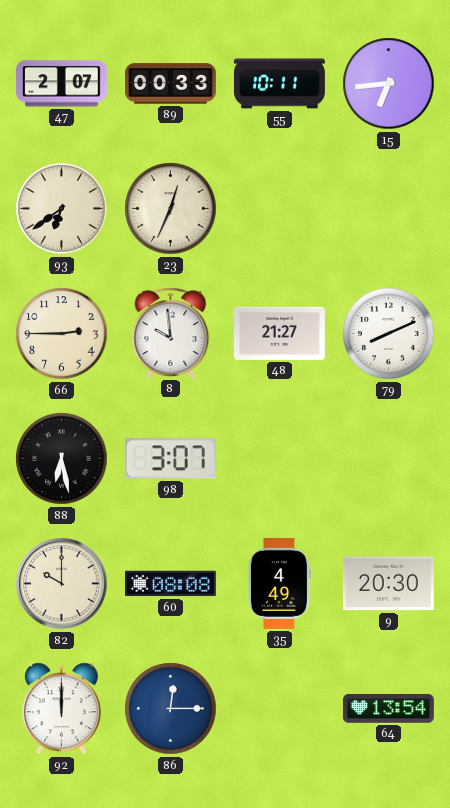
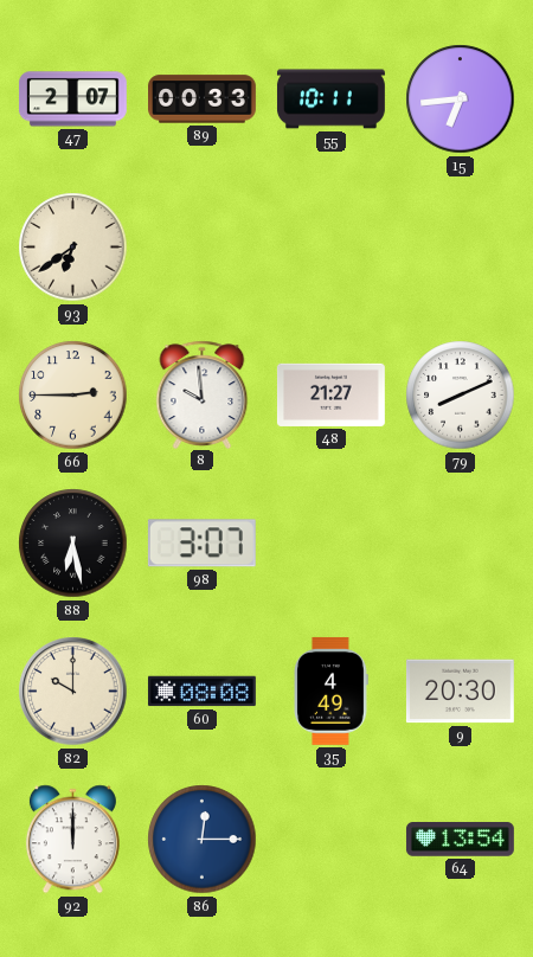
23: 12:34 -> none (171, 209)
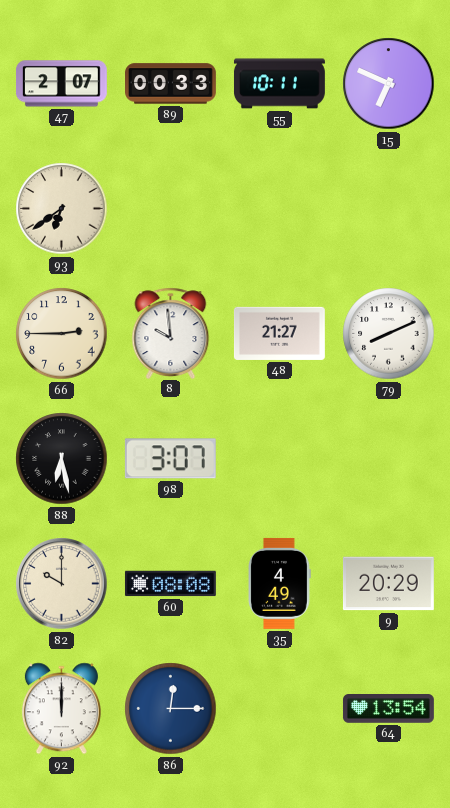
15: 6:44 -> 6:49 (389, 84)
9: 20:30 -> 20:29 (388, 584)
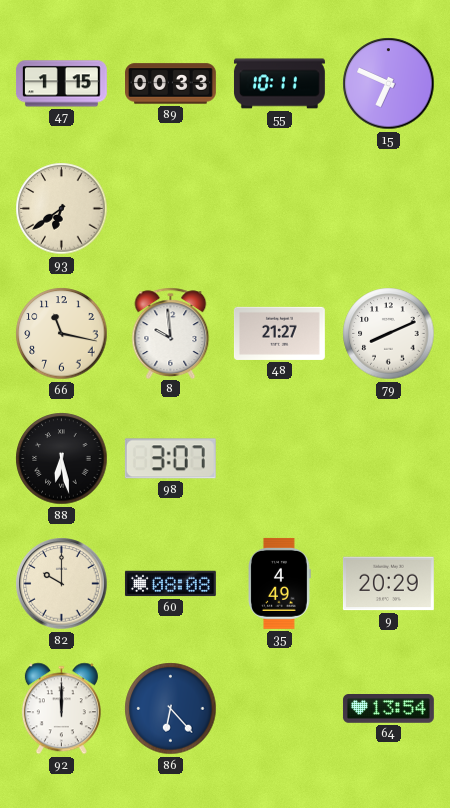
47: 2:07 -> 1:15 (61, 84)
66: 2:45 -> 11:17 (62, 334)
86: 12:15 -> 6:23 (171, 709)
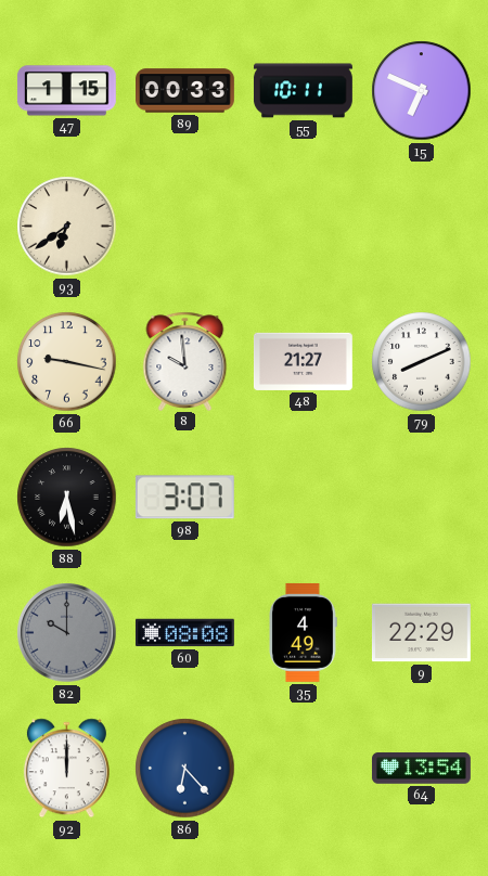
66: 11:17 -> 9:17 (67, 362)
82 dial: cream -> grey (67, 633)
9: 20:29 -> 22:29 (421, 633)
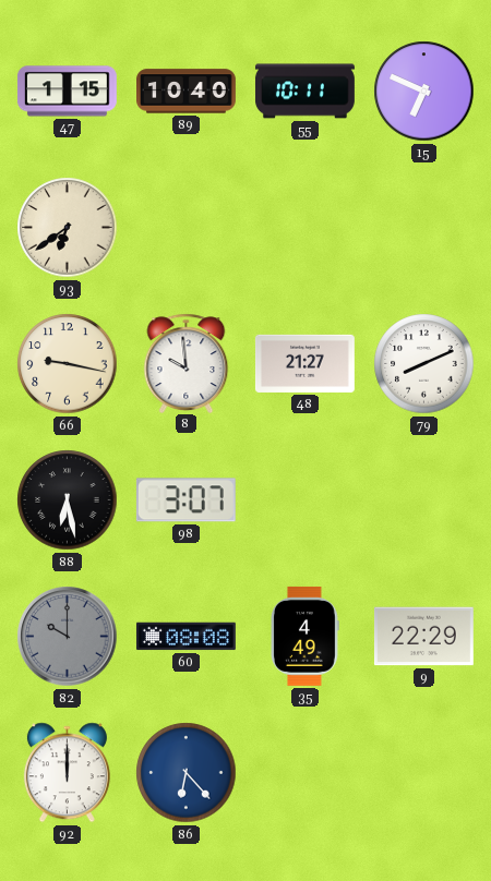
89: 00:33 -> 10:40 (187, 92)
64: 13:54 -> none (421, 769)
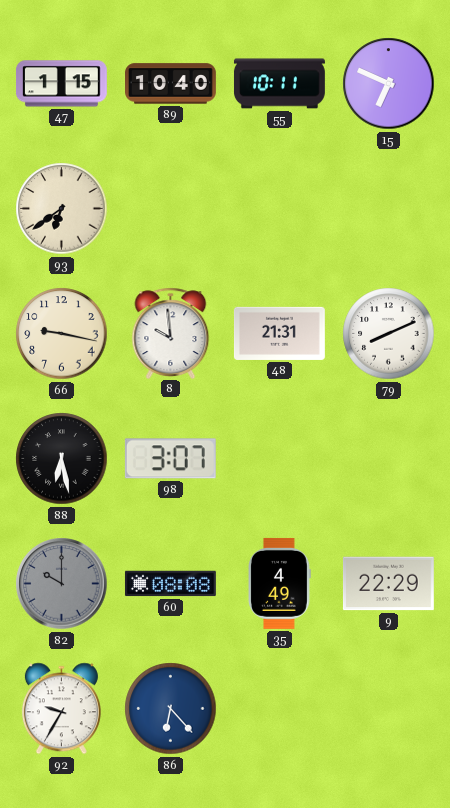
48: 21:27 -> 21:31 (279, 333)
92: 12:00 -> 9:35 (61, 709)
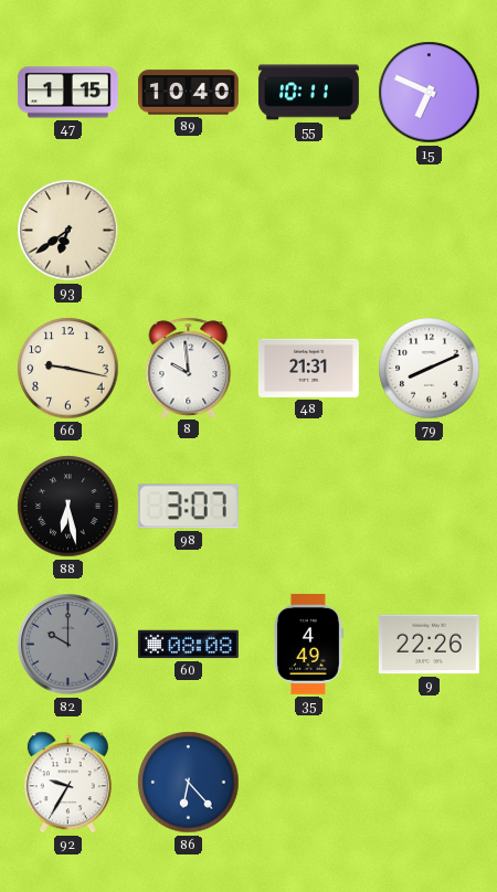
9: 22:29 -> 22:26 (429, 645)
